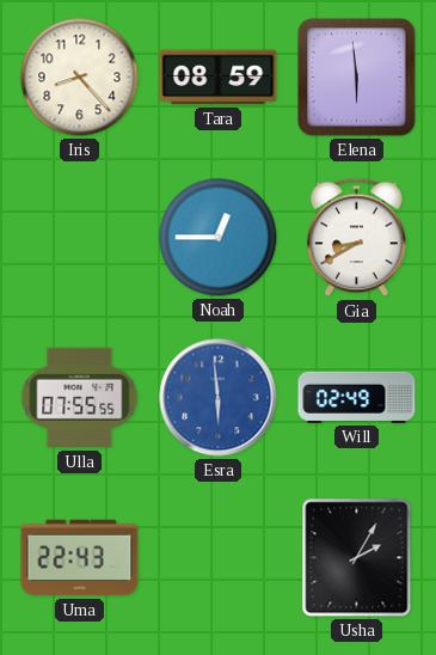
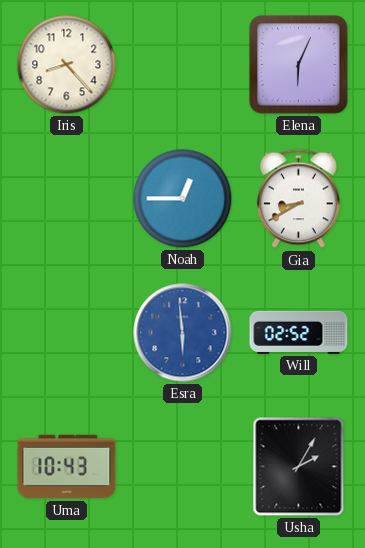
Tara: 08:59 -> none (219, 78)
Elena: 5:59 -> 6:04 (299, 65)
Ulla: 07:55 -> none (80, 398)
Will: 02:49 -> 02:52 (299, 332)
Uma: 22:43 -> 10:43 (67, 467)
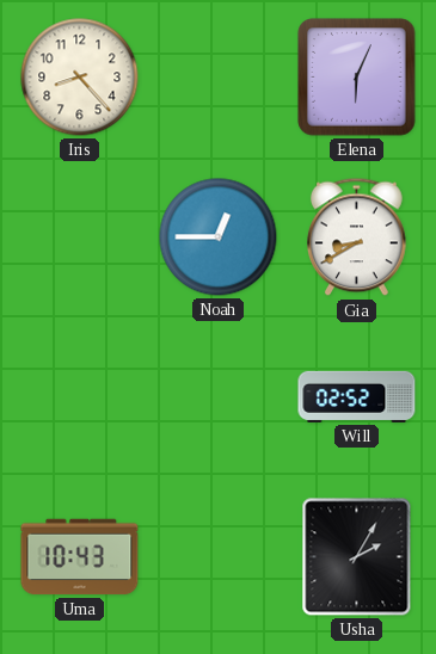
Esra: 5:59 -> none (183, 333)
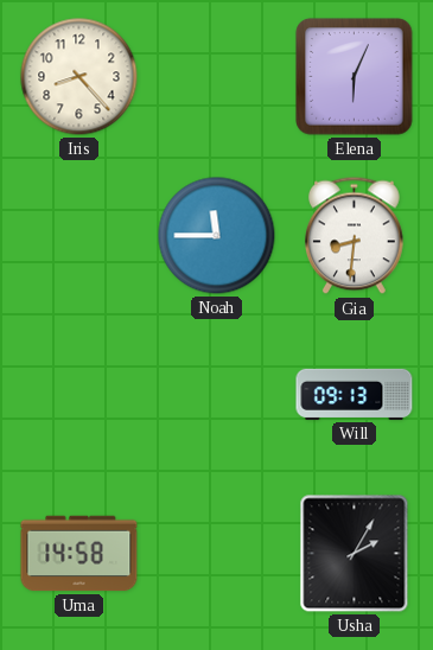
Noah: 12:45 -> 11:45 (217, 236)
Gia: 8:40 -> 8:31 (355, 236)
Will: 02:52 -> 09:13 (355, 394)
Uma: 10:43 -> 14:58 (79, 554)
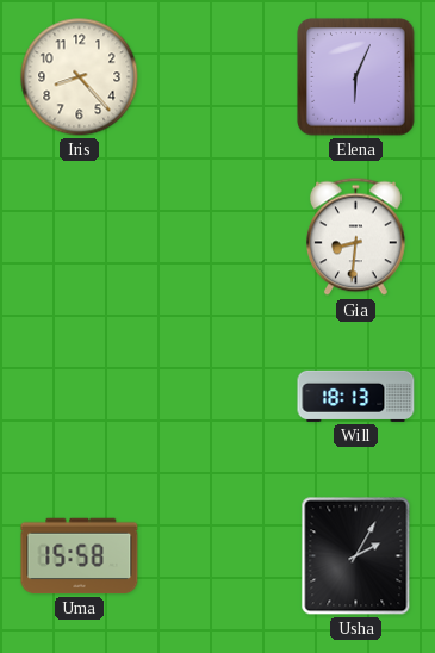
Noah: 11:45 -> none (217, 236)
Will: 09:13 -> 18:13 (356, 396)
Uma: 14:58 -> 15:58 (80, 556)
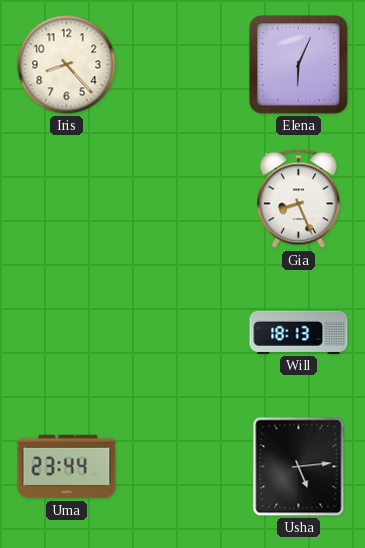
Gia: 8:31 -> 8:26 (299, 199)
Uma: 15:58 -> 23:44 (67, 467)
Usha: 2:05 -> 5:14 (299, 467)
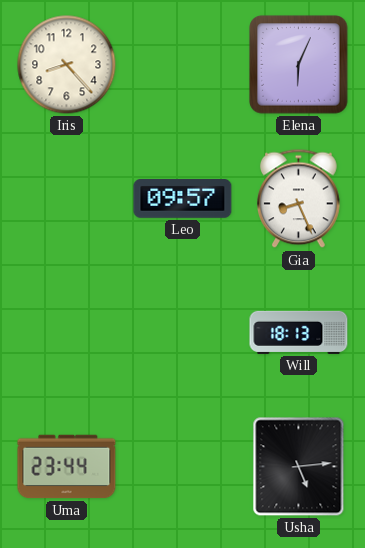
Leo: none -> 09:57 (183, 199)
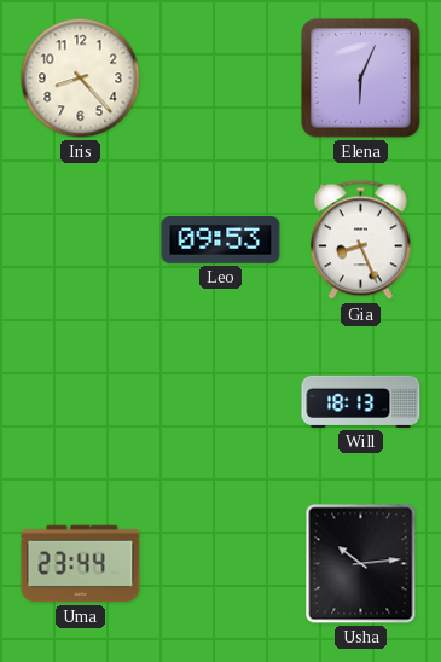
Leo: 09:57 -> 09:53 (221, 240)
Usha: 5:14 -> 10:14 (361, 564)
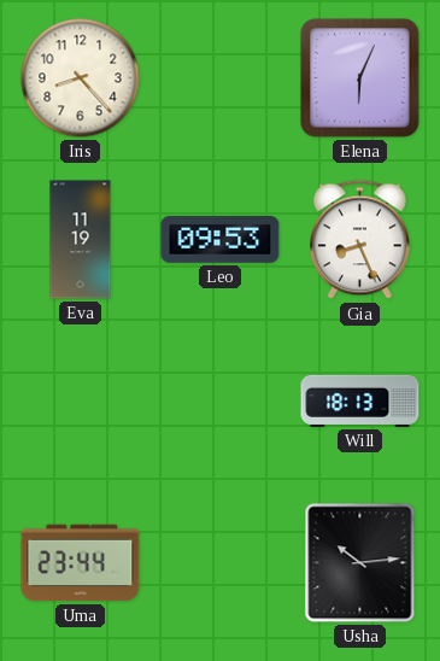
Eva: none -> 11:19 (81, 240)
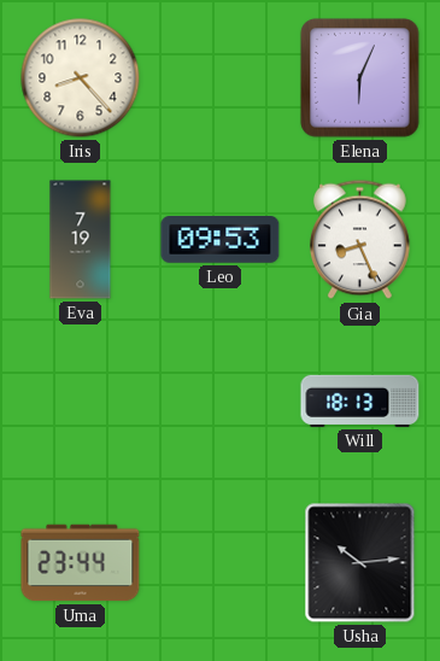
Eva: 11:19 -> 7:19 (81, 240)
